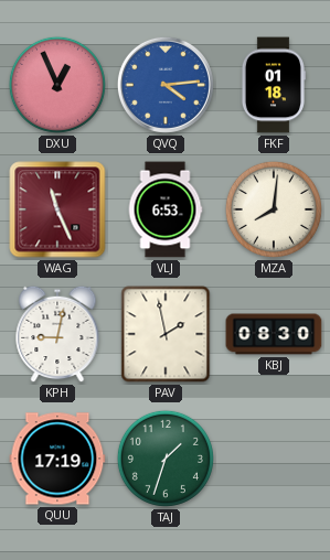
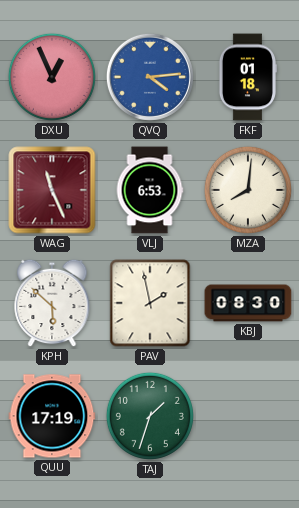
KPH: 9:02 -> 5:52 (52, 303)
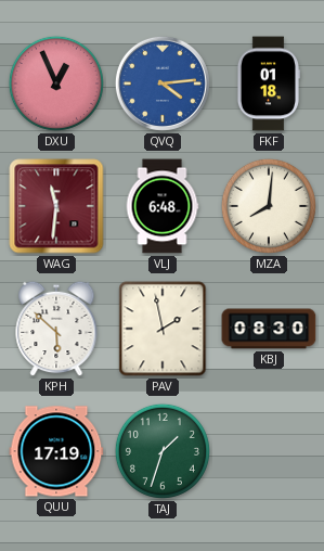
WAG: 11:26 -> 11:31 (56, 206)
VLJ: 6:53 -> 6:48 (163, 206)
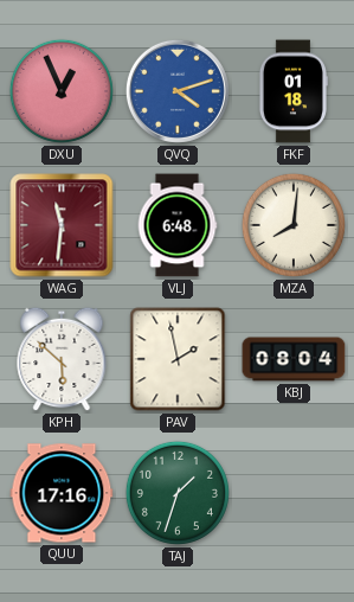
QVQ: 4:14 -> 4:12 (178, 91)
KBJ: 08:30 -> 08:04 (294, 359)
QUU: 17:19 -> 17:16 (62, 493)
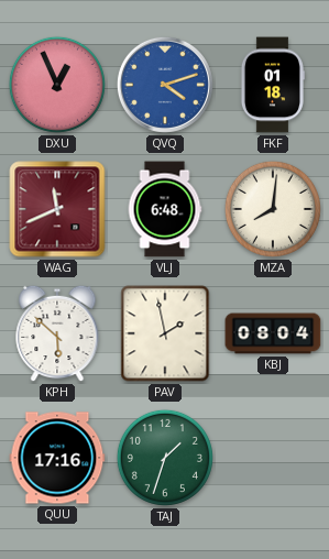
WAG: 11:31 -> 11:41 (57, 209)
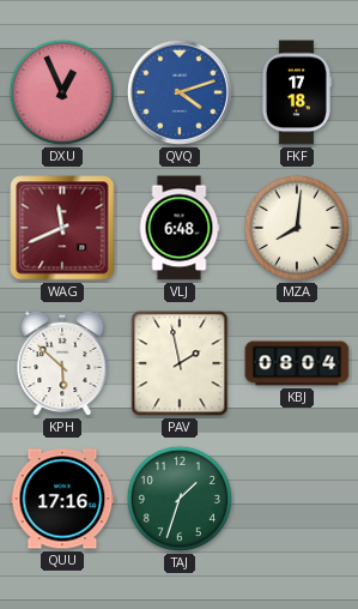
FKF: 01:18 -> 17:18 (296, 92)
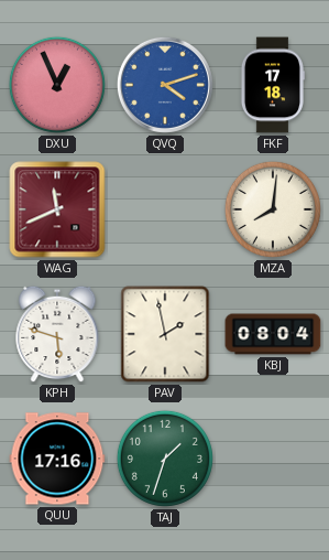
VLJ: 6:48 -> none (180, 228)
KPH: 5:52 -> 5:48 (57, 334)
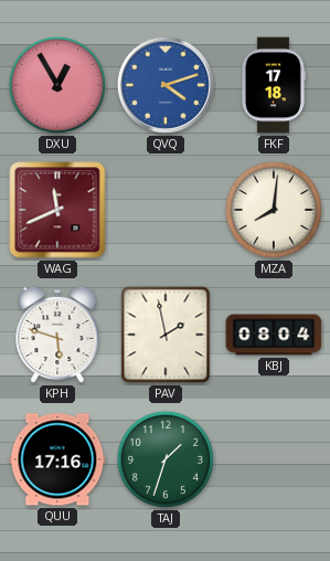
DXU: 12:56 -> 12:55 (57, 85)
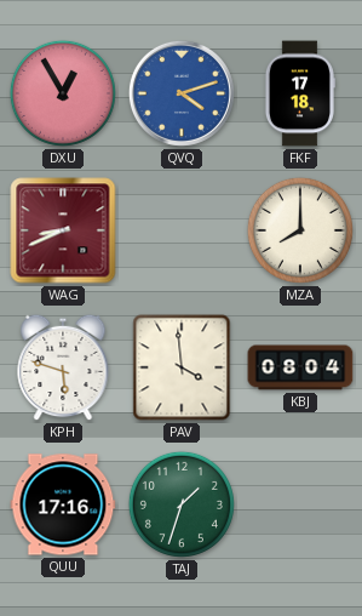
WAG: 11:41 -> 8:41 (63, 230)
MZA: 8:01 -> 8:00 (300, 230)
PAV: 1:58 -> 3:59 (182, 367)
